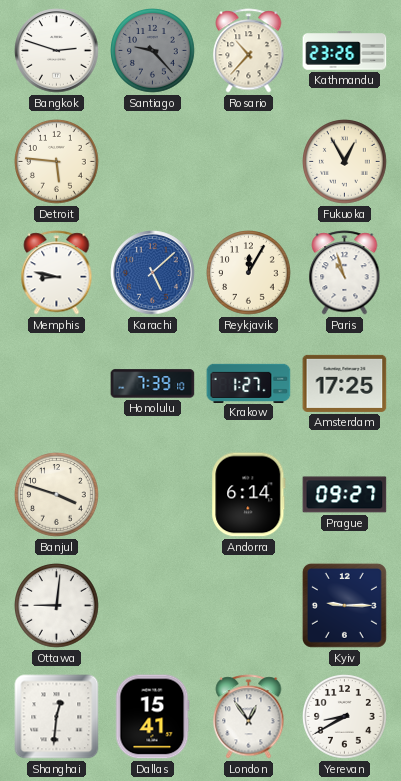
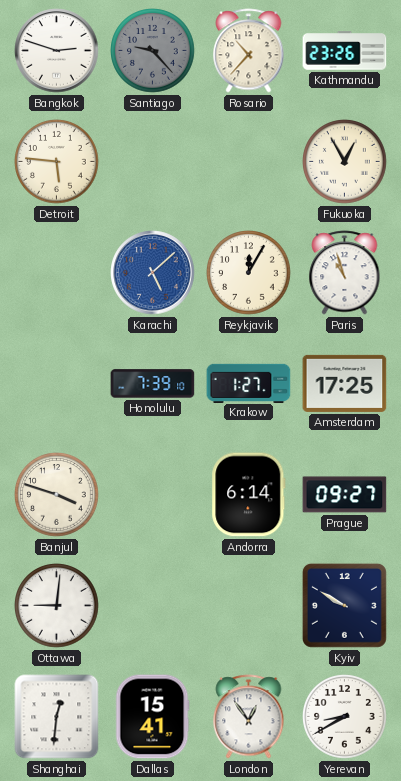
Memphis: 8:47 -> none (57, 273)
Kyiv: 9:15 -> 9:50 (344, 605)
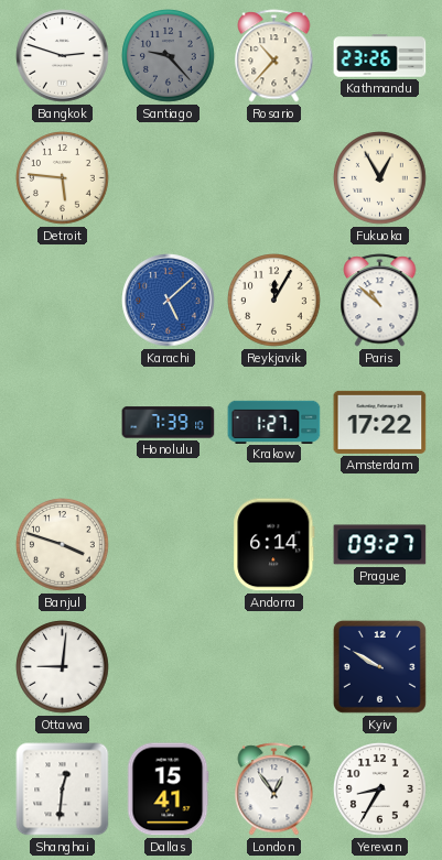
Paris: 10:57 -> 10:52 (380, 301)
Amsterdam: 17:25 -> 17:22 (380, 422)
Yerevan: 8:40 -> 8:35 (380, 790)
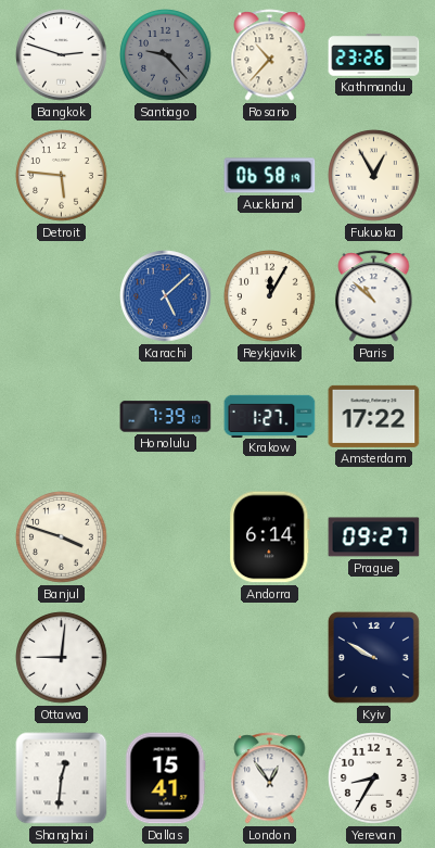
Auckland: none -> 06:58 (270, 176)
